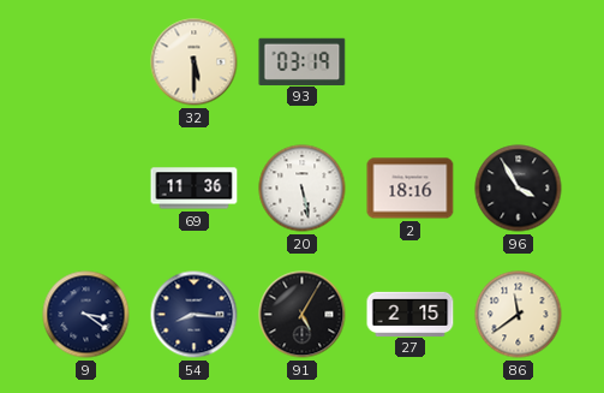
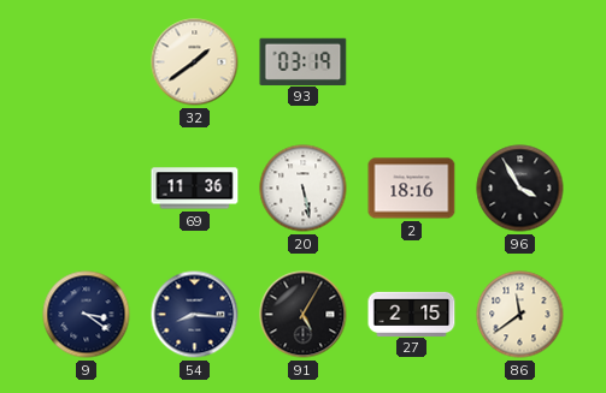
32: 5:30 -> 1:39 (195, 62)
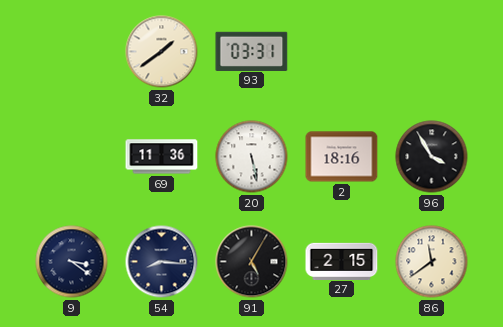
93: 03:19 -> 03:31 (252, 51)
